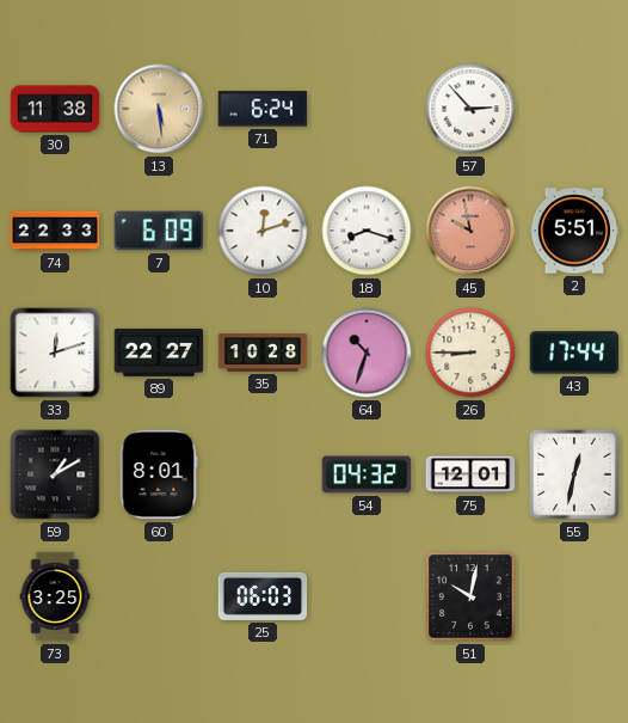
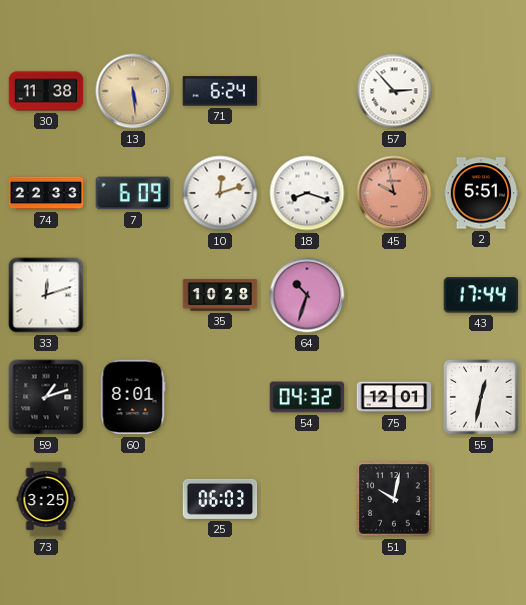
89: 22:27 -> none (159, 353)
26: 8:45 -> none (470, 353)
59: 1:10 -> 1:12 (46, 397)
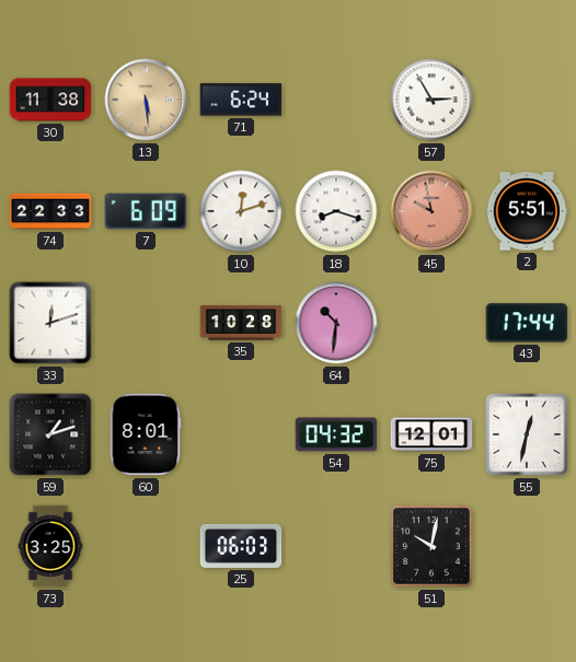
57: 2:53 -> 2:55 (431, 100)
64: 10:33 -> 10:31 (336, 323)
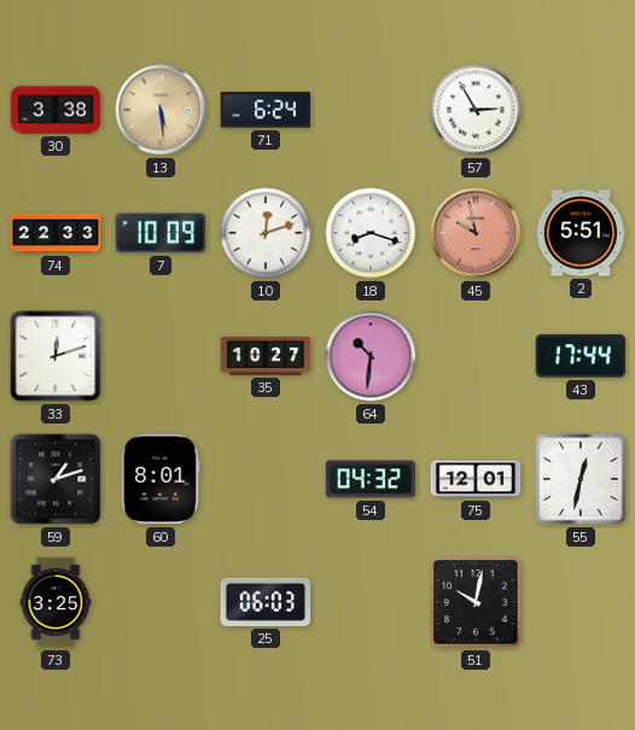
30: 11:38 -> 3:38 (56, 110)
7: 6:09 -> 10:09 (161, 233)
35: 10:28 -> 10:27 (266, 356)
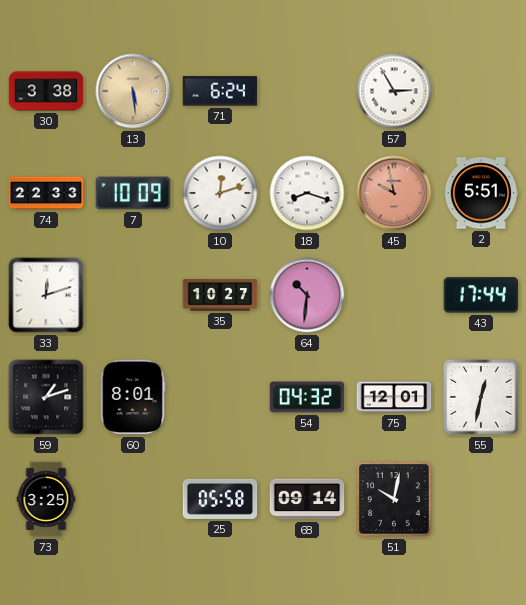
25: 06:03 -> 05:58 (220, 499)
68: none -> 09:14 (307, 499)
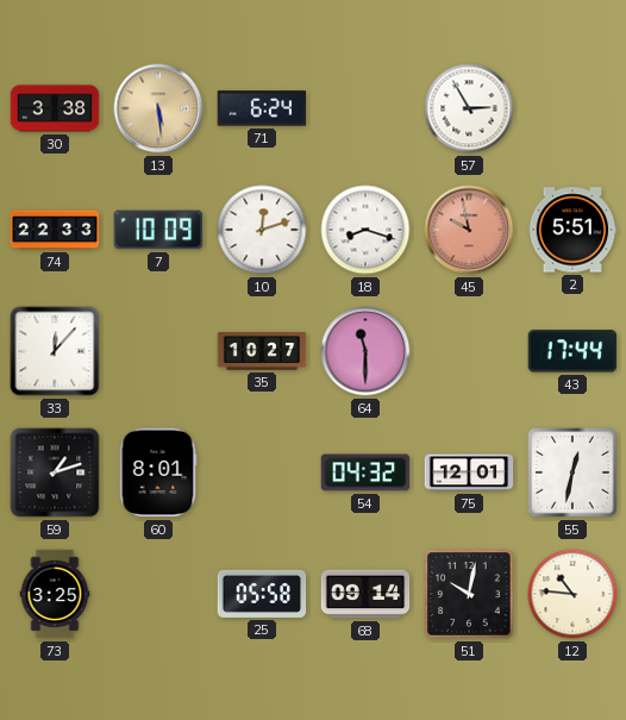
33: 12:12 -> 12:07 (55, 351)
64: 10:31 -> 11:30 (365, 351)
12: none -> 10:46 (572, 594)
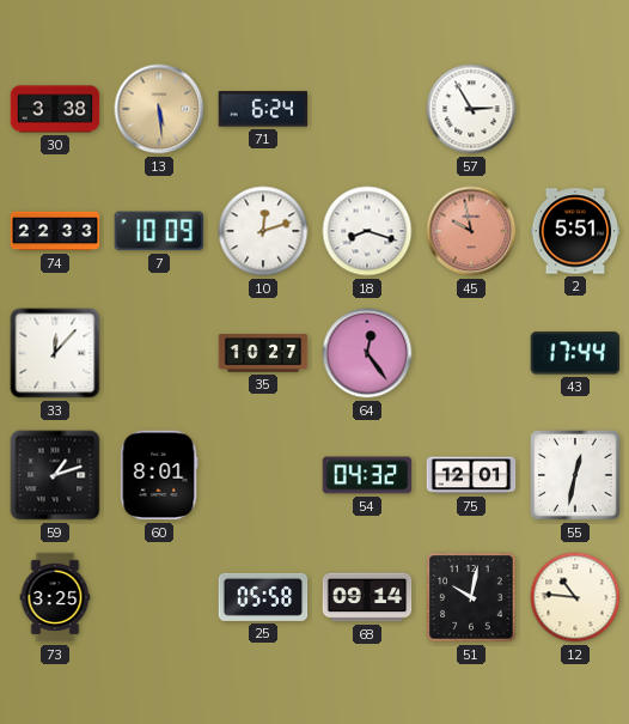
64: 11:30 -> 12:24 (367, 353)
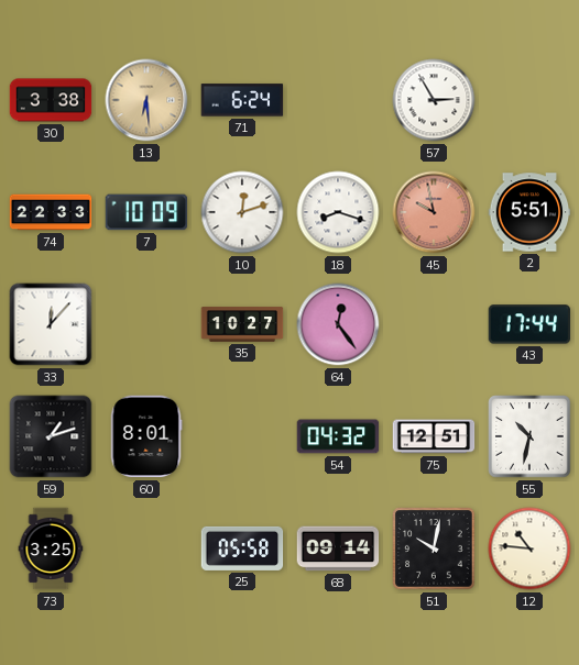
13: 5:29 -> 6:29 (146, 100)
75: 12:01 -> 12:51 (434, 436)
55: 12:32 -> 10:32 (529, 436)
